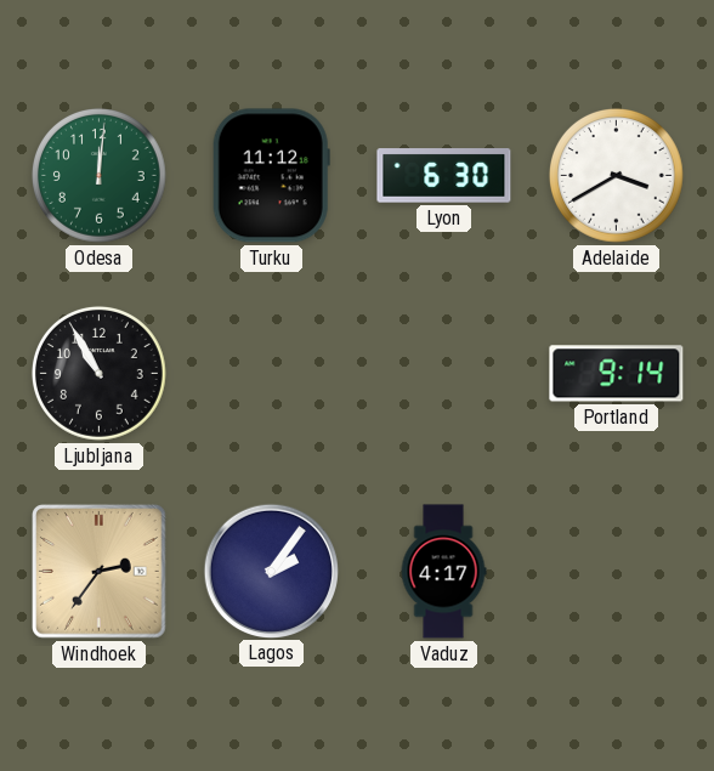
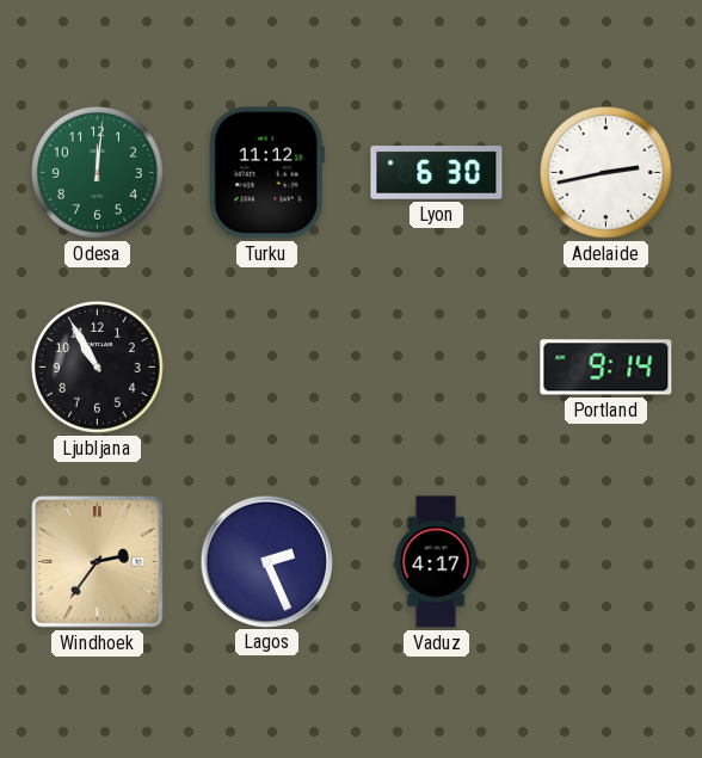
Adelaide: 3:40 -> 2:43 (606, 173)
Lagos: 2:06 -> 2:26 (266, 561)
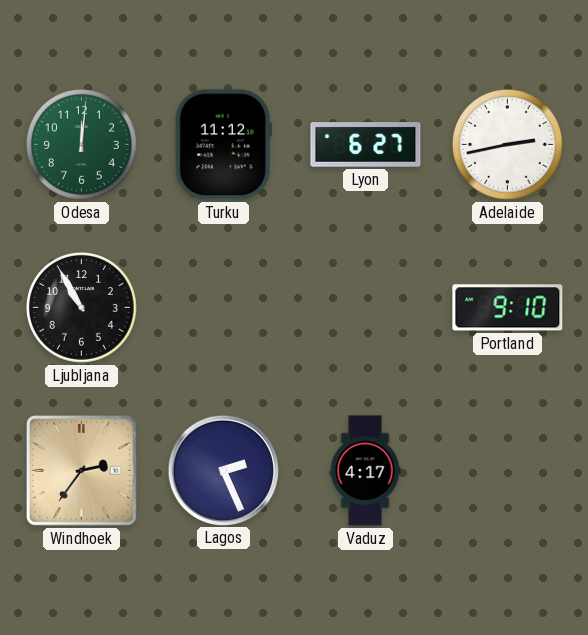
Lyon: 6:30 -> 6:27 (366, 145)
Portland: 9:14 -> 9:10 (508, 308)
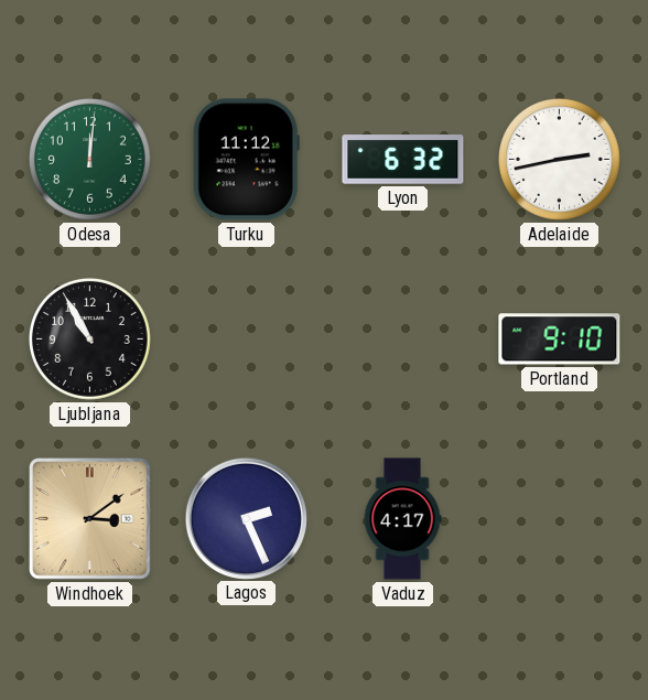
Lyon: 6:27 -> 6:32 (403, 160)
Windhoek: 2:36 -> 3:09 (90, 519)
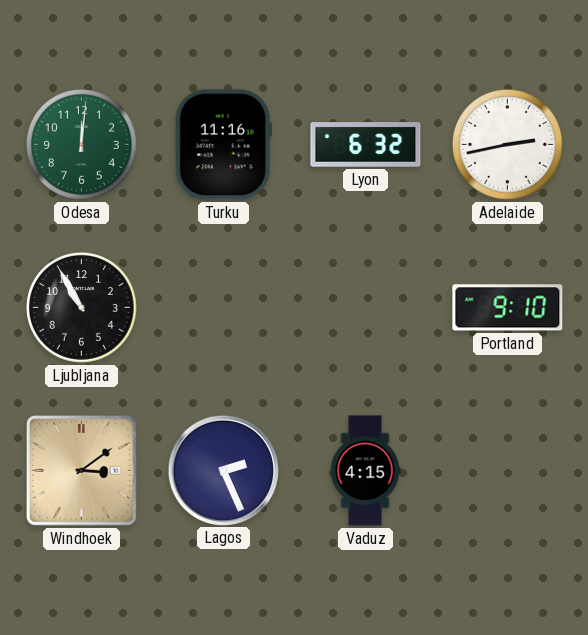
Turku: 11:12 -> 11:16 (223, 145)
Vaduz: 4:17 -> 4:15 (365, 471)
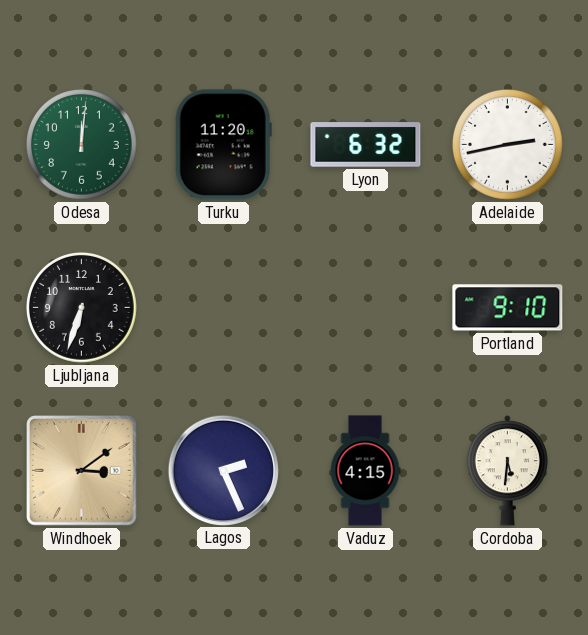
Turku: 11:16 -> 11:20 (223, 145)
Ljubljana: 10:55 -> 6:33 (82, 308)
Cordoba: none -> 5:31 (507, 471)
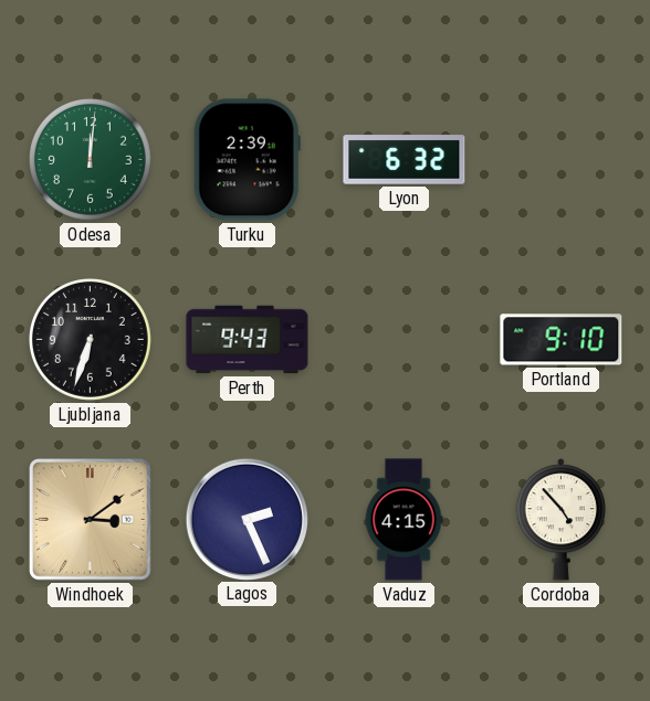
Turku: 11:20 -> 2:39 (247, 160)
Adelaide: 2:43 -> none (508, 145)
Perth: none -> 9:43 (248, 340)
Cordoba: 5:31 -> 4:53 (560, 520)
